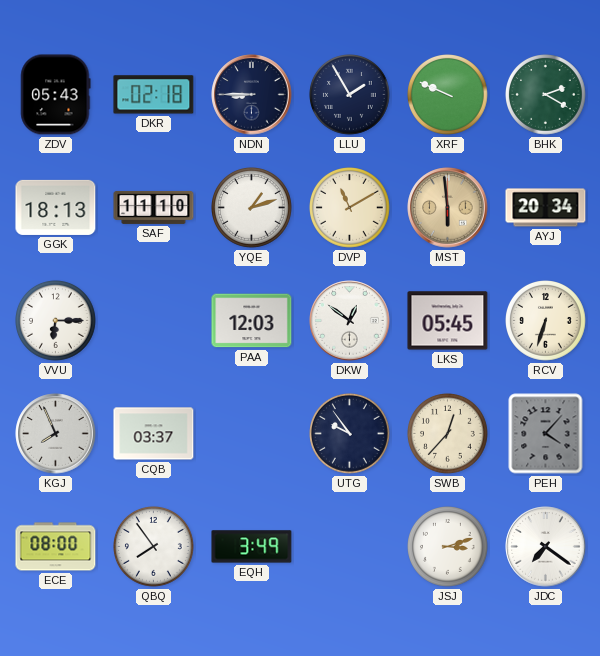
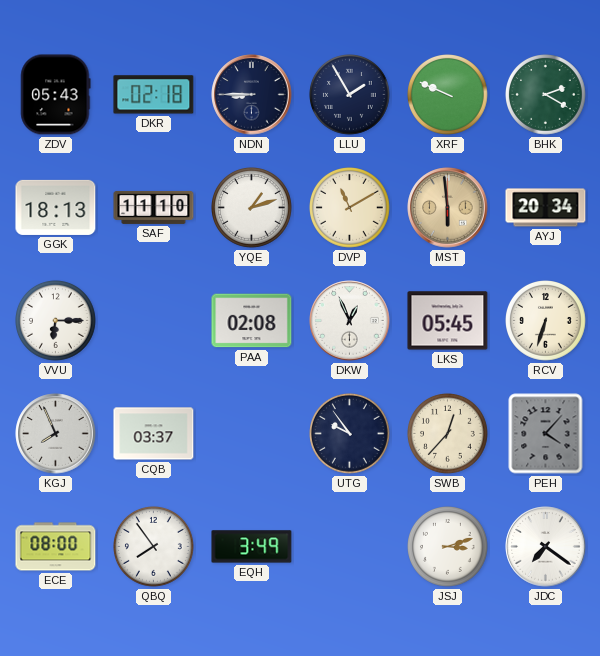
PAA: 12:03 -> 02:08 (252, 321)
DKW: 12:51 -> 12:56 (350, 321)
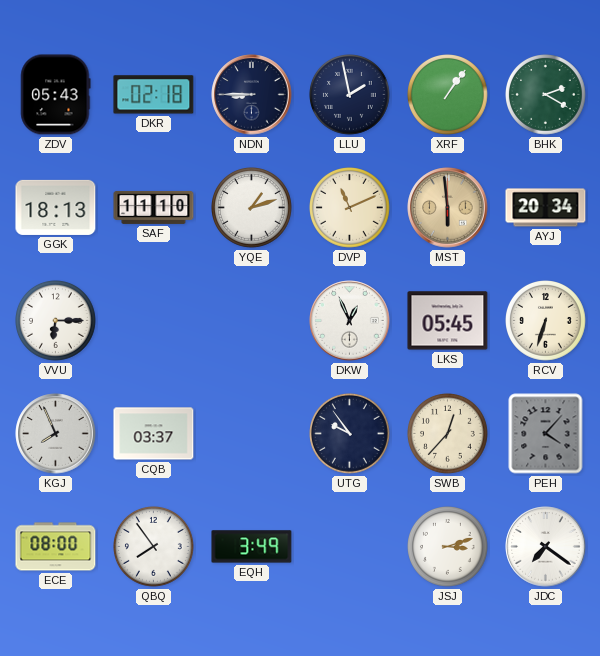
LLU: 1:55 -> 1:58 (350, 95)
XRF: 9:49 -> 1:06 (448, 95)
DVP: 11:10 -> 11:11 (350, 208)
PAA: 02:08 -> none (252, 321)
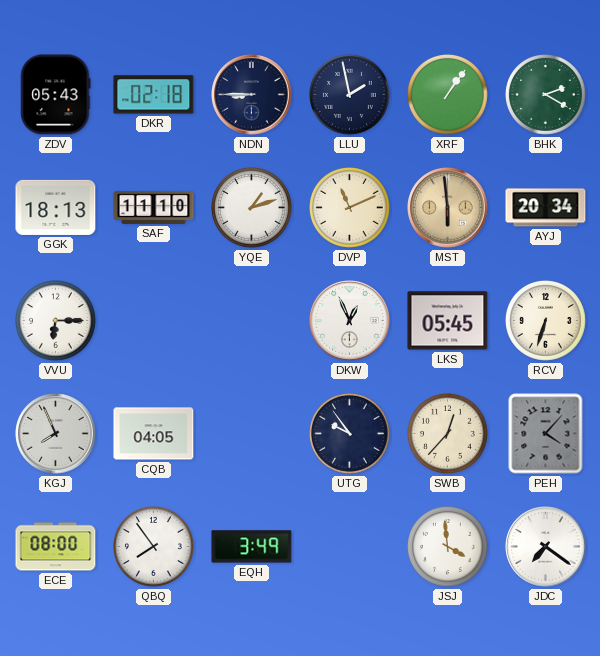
CQB: 03:37 -> 04:05 (154, 434)
JSJ: 3:12 -> 3:59 (448, 547)
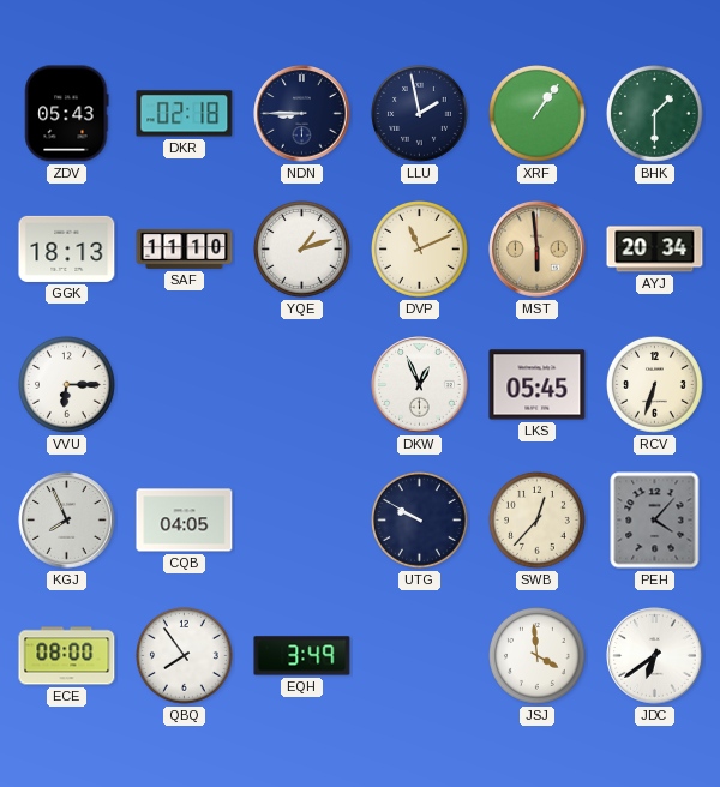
BHK: 2:20 -> 1:30 (655, 114)
UTG: 9:54 -> 9:50 (420, 521)
JDC: 7:21 -> 6:39 (655, 656)
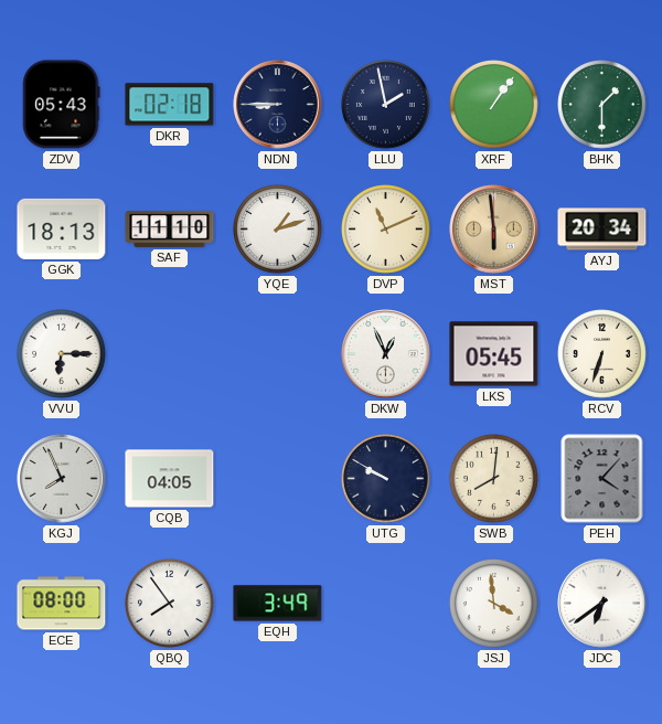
SWB: 12:37 -> 8:01 (494, 479)
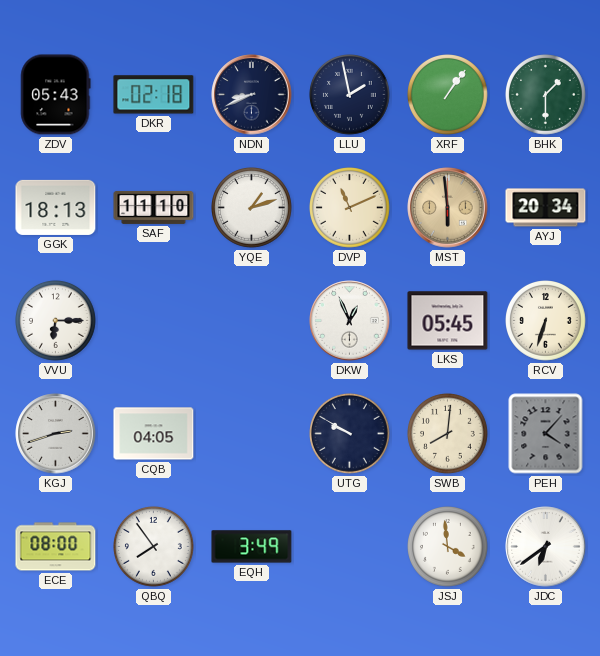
NDN: 8:45 -> 8:41 (252, 95)
KGJ: 7:56 -> 2:42 (56, 434)
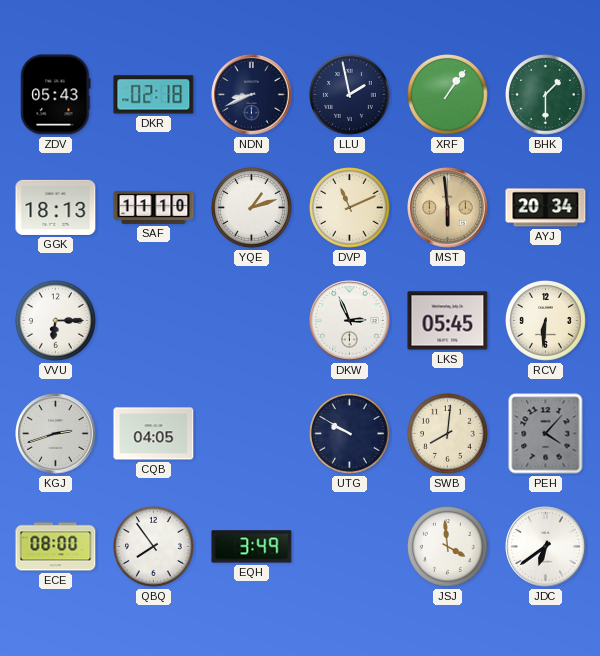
DKW: 12:56 -> 2:56 (350, 321)
RCV: 6:33 -> 6:31 (546, 321)
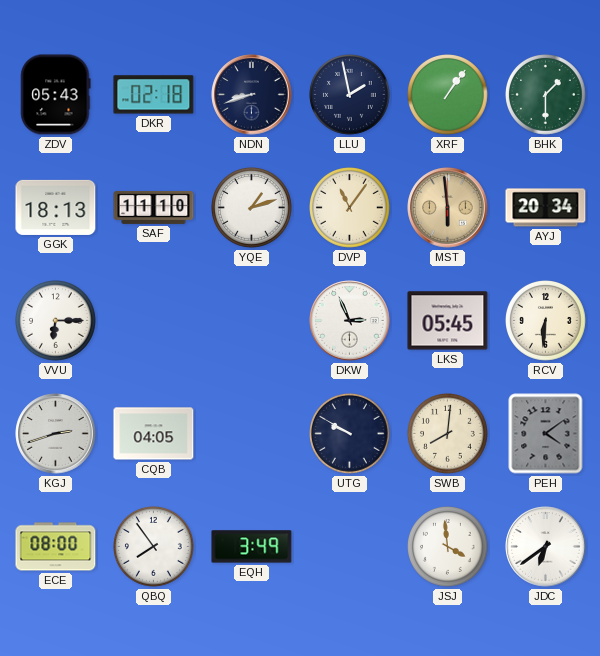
NDN: 8:41 -> 8:42 (252, 95)
DVP: 11:11 -> 11:06 (350, 208)
PEH: 4:07 -> 4:09 (546, 434)
